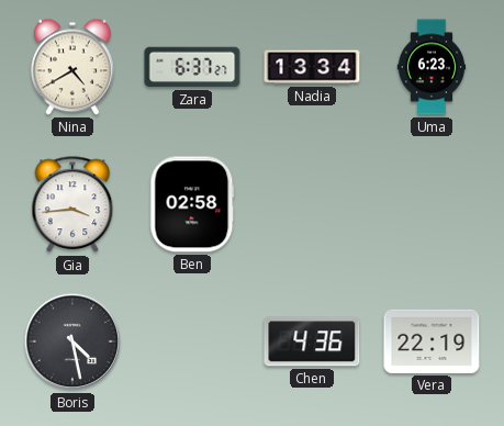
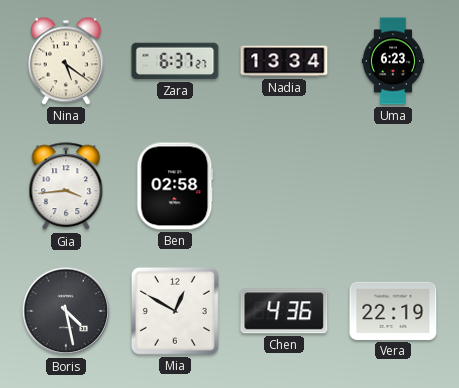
Nina: 4:40 -> 5:21 (66, 61)
Mia: none -> 12:50 (175, 311)
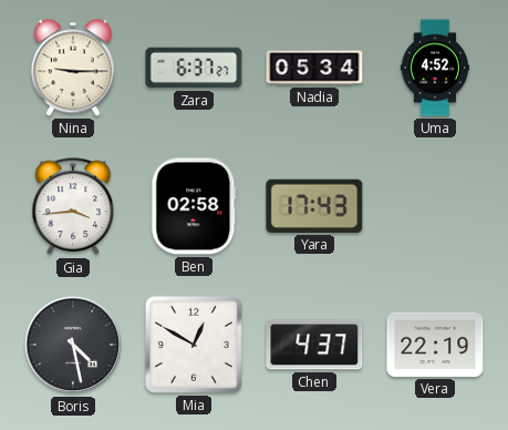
Nina: 5:21 -> 9:15 (73, 68)
Nadia: 13:34 -> 05:34 (314, 68)
Uma: 6:23 -> 4:52 (435, 68)
Yara: none -> 17:43 (314, 206)
Chen: 4:36 -> 4:37 (314, 345)
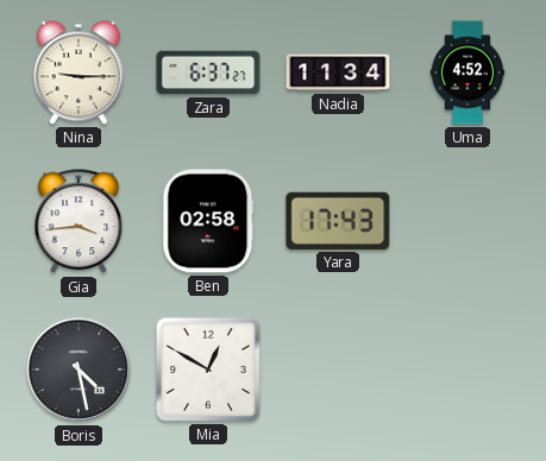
Nadia: 05:34 -> 11:34 (338, 72)
Chen: 4:37 -> none (314, 345)
Vera: 22:19 -> none (435, 345)
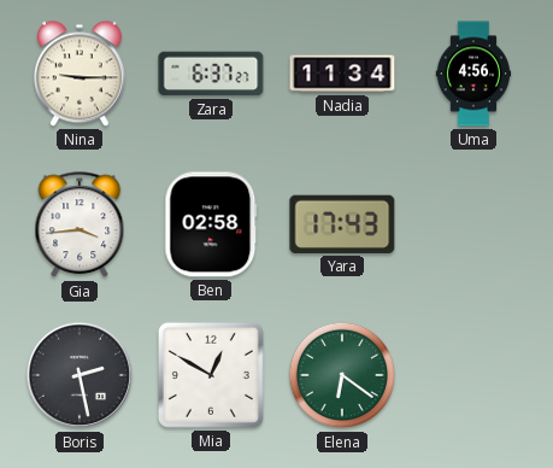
Uma: 4:52 -> 4:56 (473, 74)
Boris: 4:28 -> 2:28 (80, 375)
Elena: none -> 6:21 (342, 375)
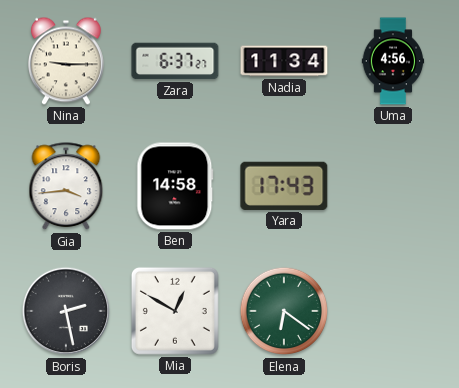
Ben: 02:58 -> 14:58 (175, 186)
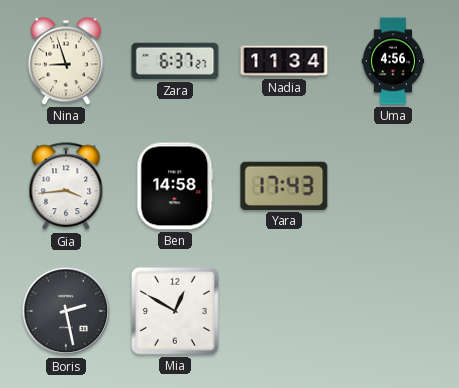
Nina: 9:15 -> 8:57 (66, 61)
Elena: 6:21 -> none (284, 311)
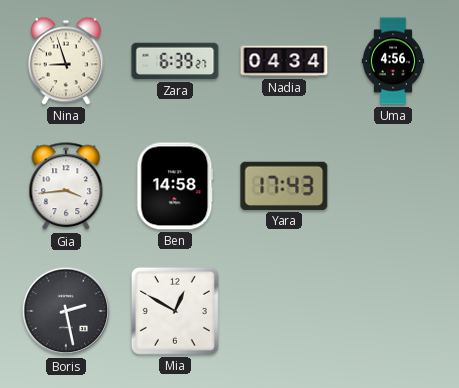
Zara: 6:37 -> 6:39 (175, 61)
Nadia: 11:34 -> 04:34 (284, 61)
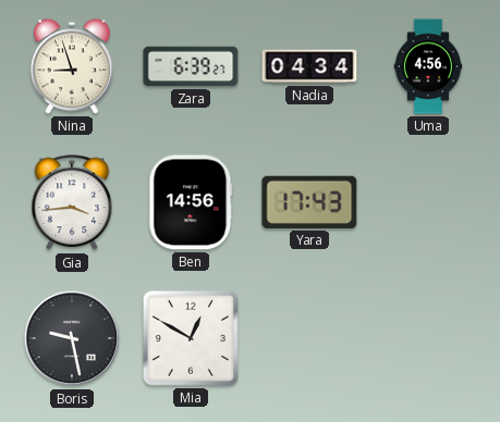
Ben: 14:58 -> 14:56 (191, 202)
Boris: 2:28 -> 9:28 (72, 338)
